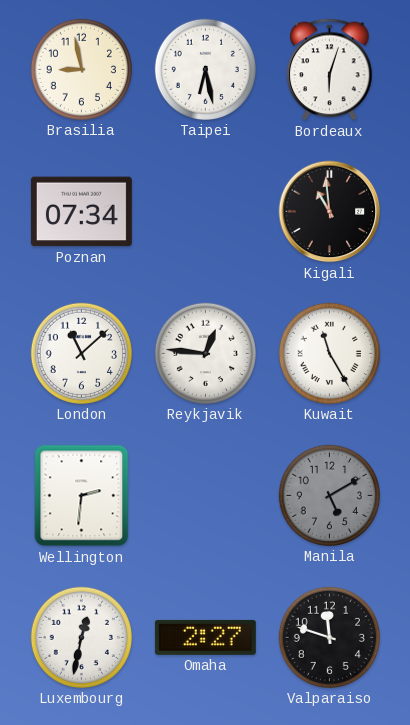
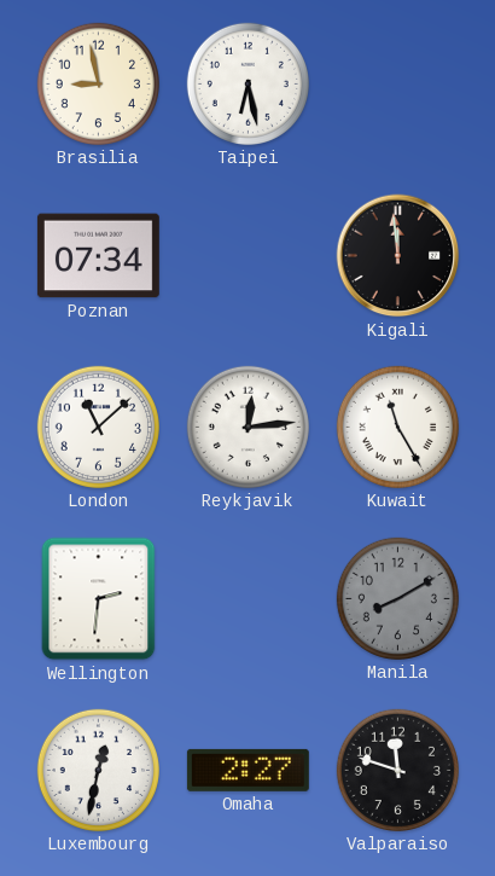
Bordeaux: 6:03 -> none (330, 70)
Kigali: 10:59 -> 11:59 (398, 256)
Reykjavik: 12:46 -> 12:14 (247, 427)
Manila: 5:10 -> 8:10 (397, 598)
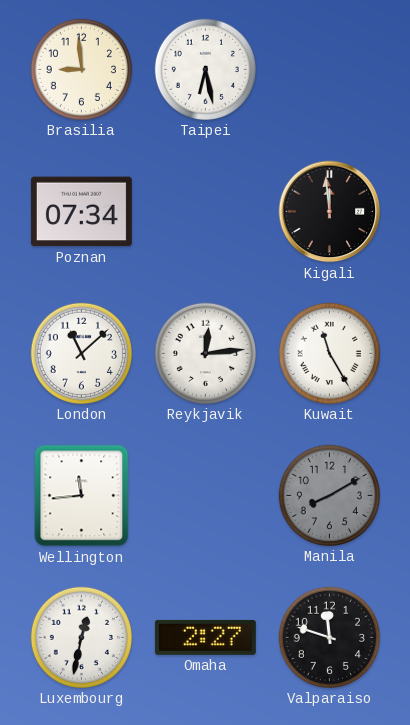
Brasilia: 8:58 -> 8:59 (81, 69)
Wellington: 2:31 -> 11:44 (82, 496)
